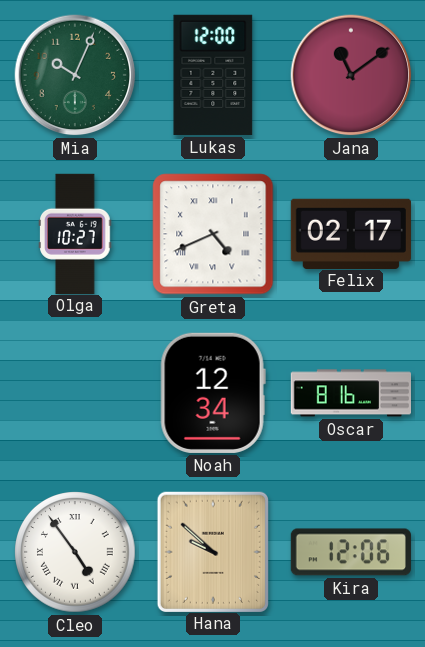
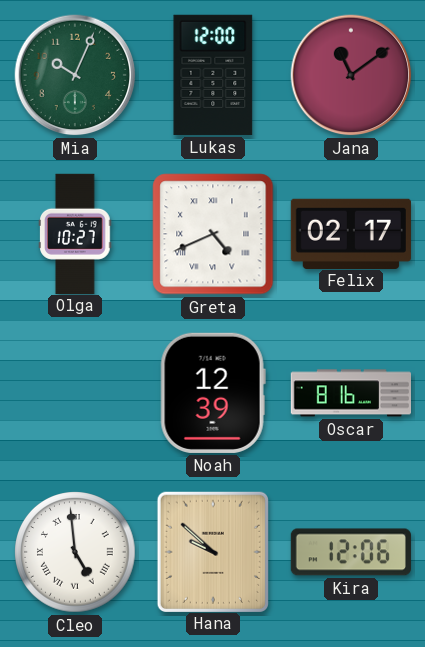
Noah: 12:34 -> 12:39 (213, 393)
Cleo: 4:54 -> 4:59 (75, 552)
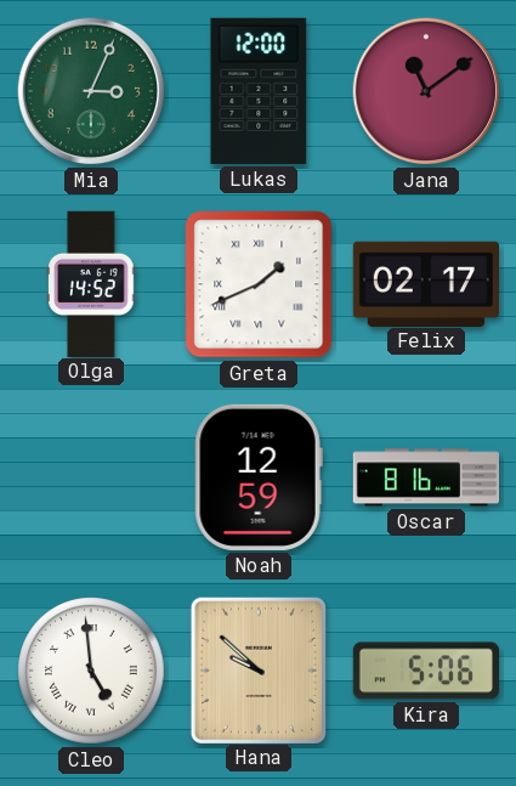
Mia: 10:04 -> 3:04 (91, 91)
Olga: 10:27 -> 14:52 (91, 283)
Greta: 4:41 -> 1:41 (259, 284)
Noah: 12:39 -> 12:59 (259, 477)
Kira: 12:06 -> 5:06 (426, 671)
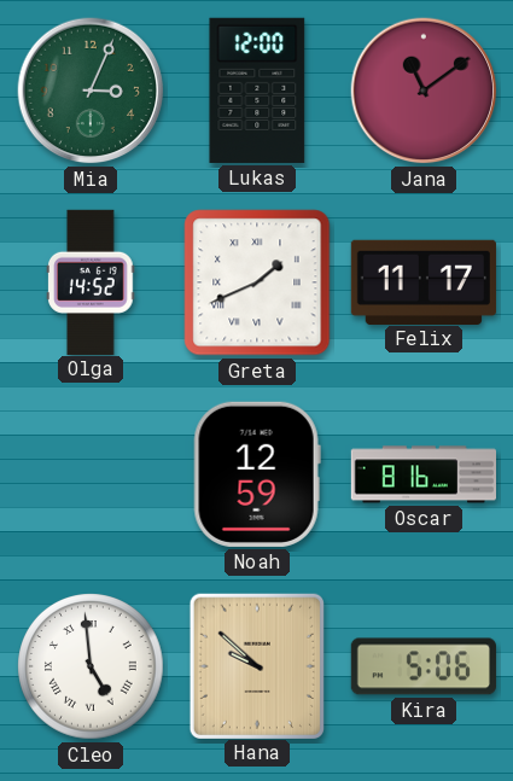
Felix: 02:17 -> 11:17 (424, 281)
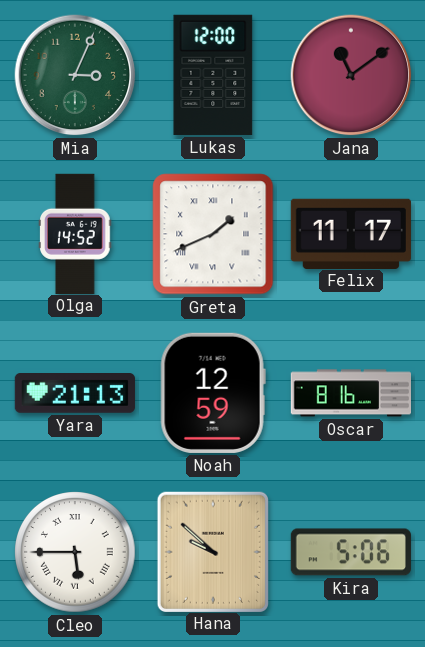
Yara: none -> 21:13 (75, 394)
Cleo: 4:59 -> 5:45 (75, 552)
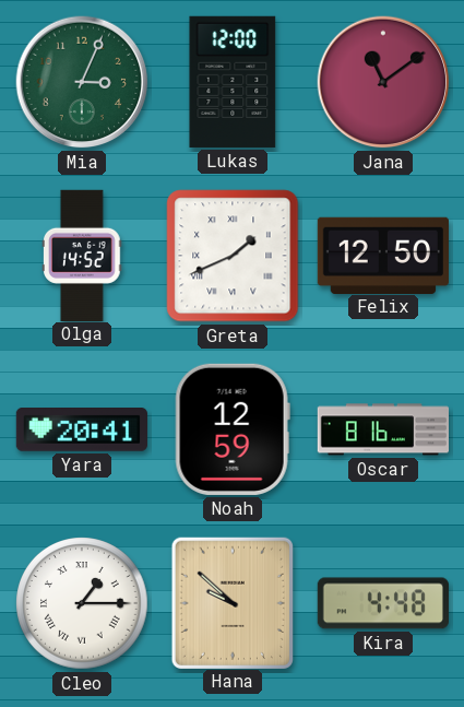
Felix: 11:17 -> 12:50 (383, 255)
Yara: 21:13 -> 20:41 (82, 431)
Cleo: 5:45 -> 1:15 (82, 603)
Kira: 5:06 -> 4:48 (383, 603)
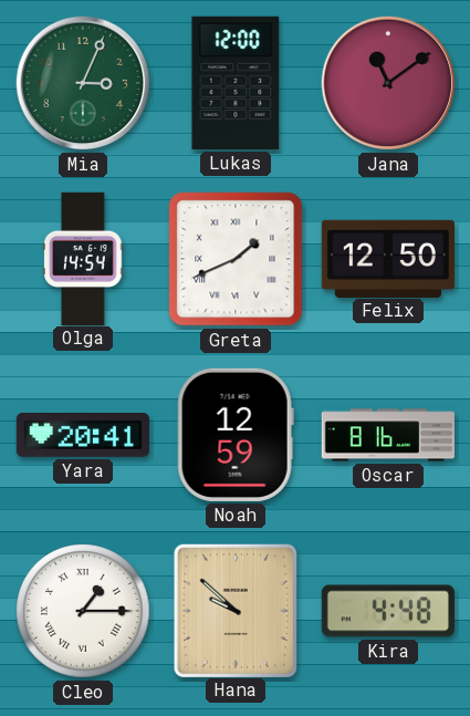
Olga: 14:52 -> 14:54 (83, 258)
